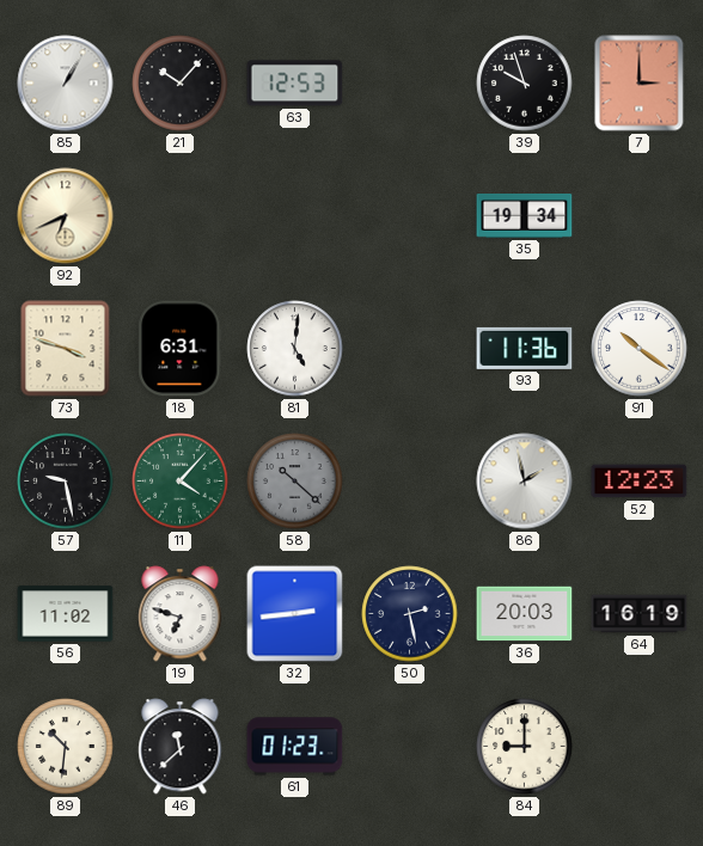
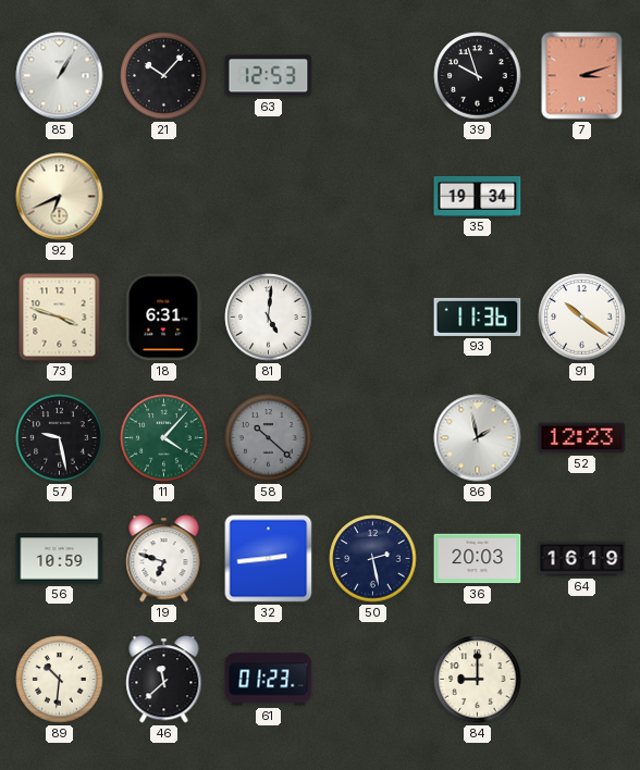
7: 3:00 -> 3:12 (582, 76)
56: 11:02 -> 10:59 (60, 559)
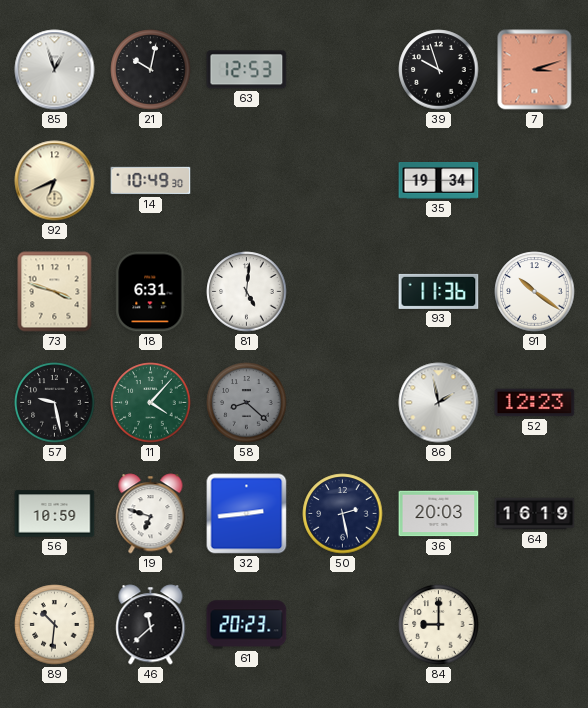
85: 1:05 -> 12:57 (55, 70)
21: 10:07 -> 10:02 (151, 70)
14: none -> 10:49 (151, 181)
58: 10:22 -> 8:22 (247, 403)
61: 01:23 -> 20:23 (247, 625)
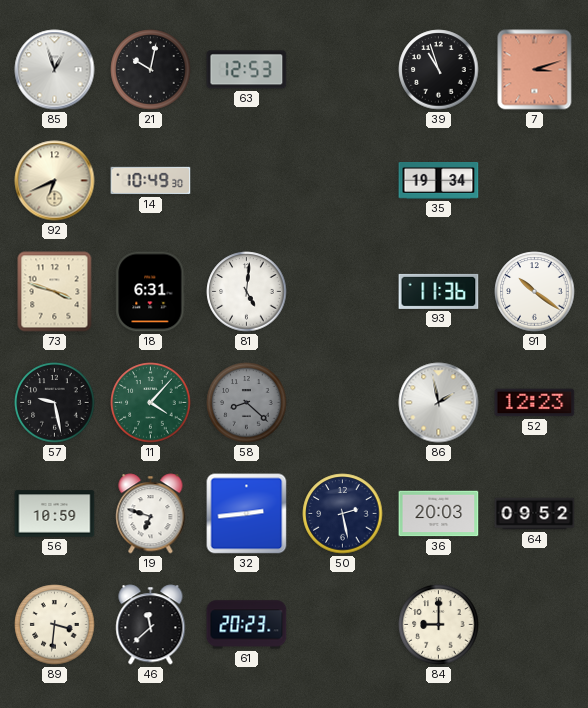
39: 9:57 -> 10:57 (439, 70)
64: 16:19 -> 09:52 (535, 514)
89: 10:31 -> 3:31 (55, 625)
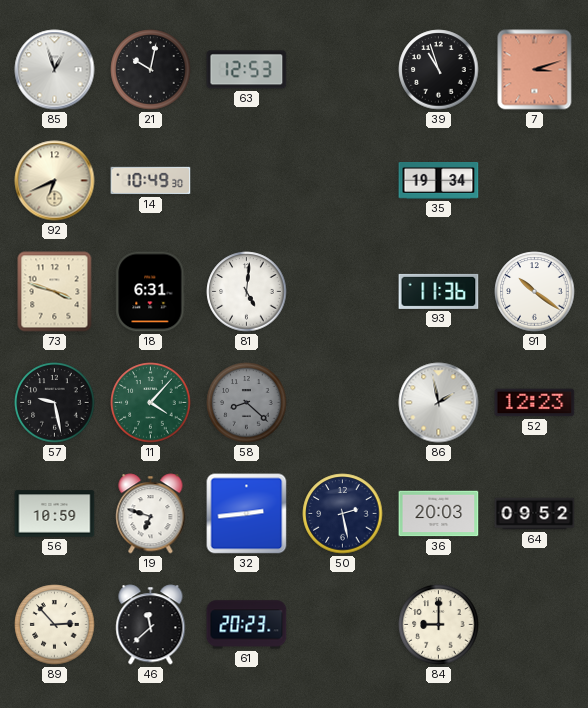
89: 3:31 -> 2:53 (55, 625)
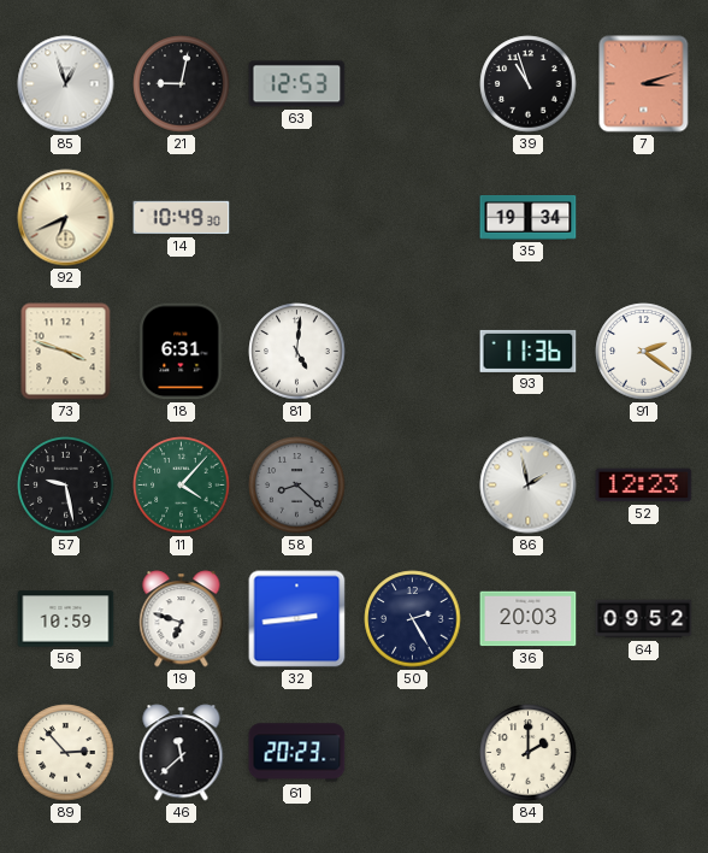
21: 10:02 -> 9:02 (182, 84)
91: 10:21 -> 2:21 (644, 352)
50: 2:28 -> 2:25 (413, 619)
84: 9:00 -> 2:00 (529, 753)
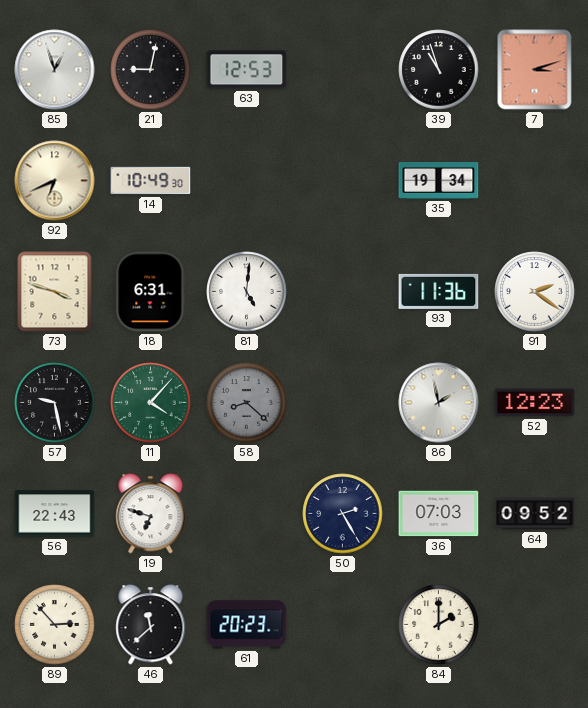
56: 10:59 -> 22:43 (55, 514)
32: 2:44 -> none (297, 619)
36: 20:03 -> 07:03 (439, 514)
